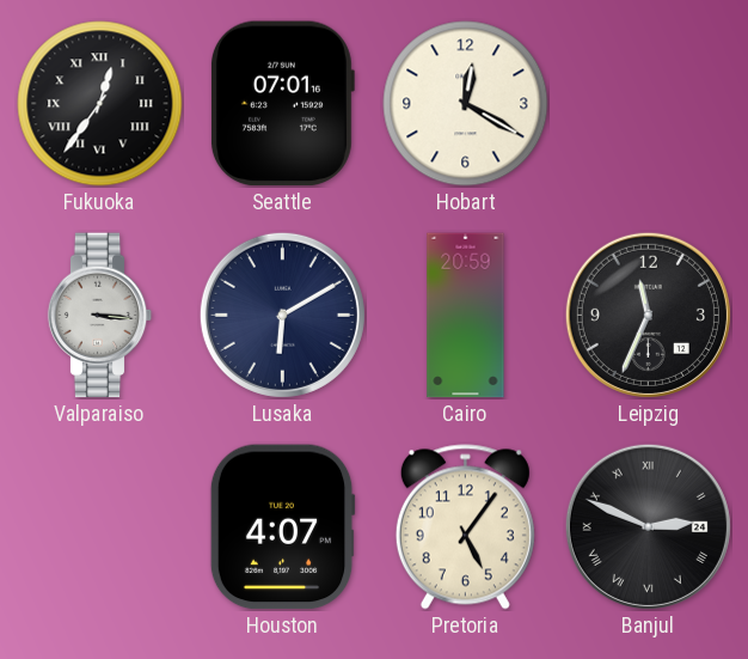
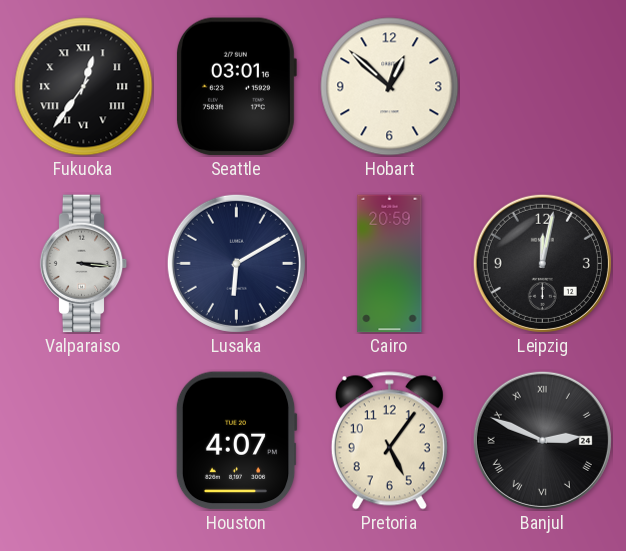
Seattle: 07:01 -> 03:01 (236, 87)
Hobart: 12:20 -> 12:52 (390, 87)
Leipzig: 11:34 -> 12:02 (542, 263)
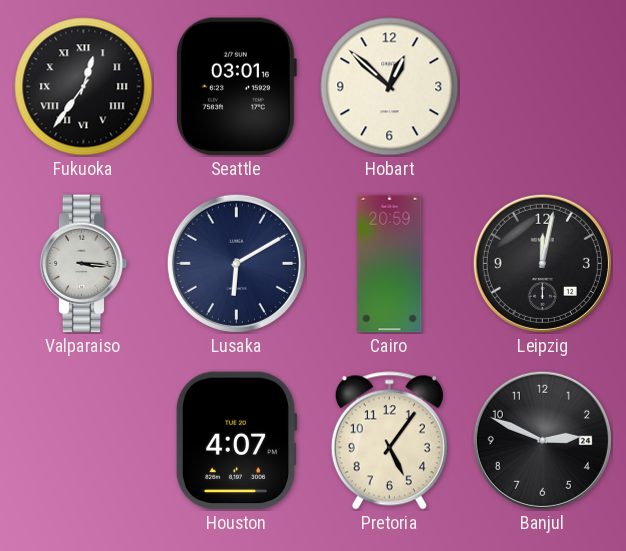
Banjul numerals: Roman -> Arabic (542, 440)
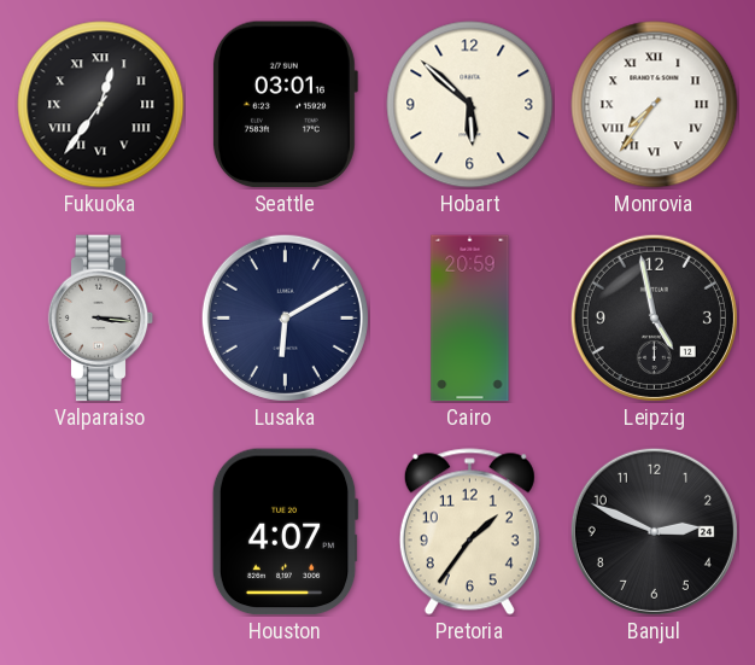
Hobart: 12:52 -> 5:52 (470, 105)
Monrovia: none -> 7:36 (655, 105)
Leipzig: 12:02 -> 4:58 (654, 317)
Pretoria: 5:06 -> 1:36 (469, 532)
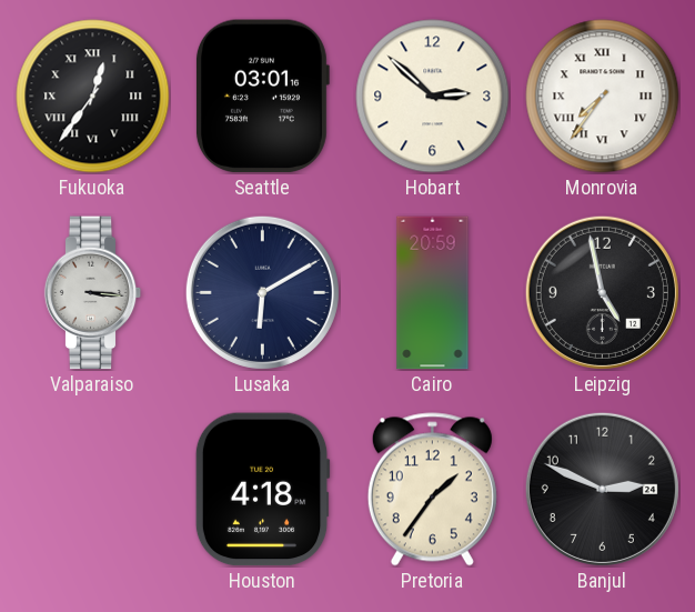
Hobart: 5:52 -> 2:52 (433, 97)
Houston: 4:07 -> 4:18 (262, 490)
